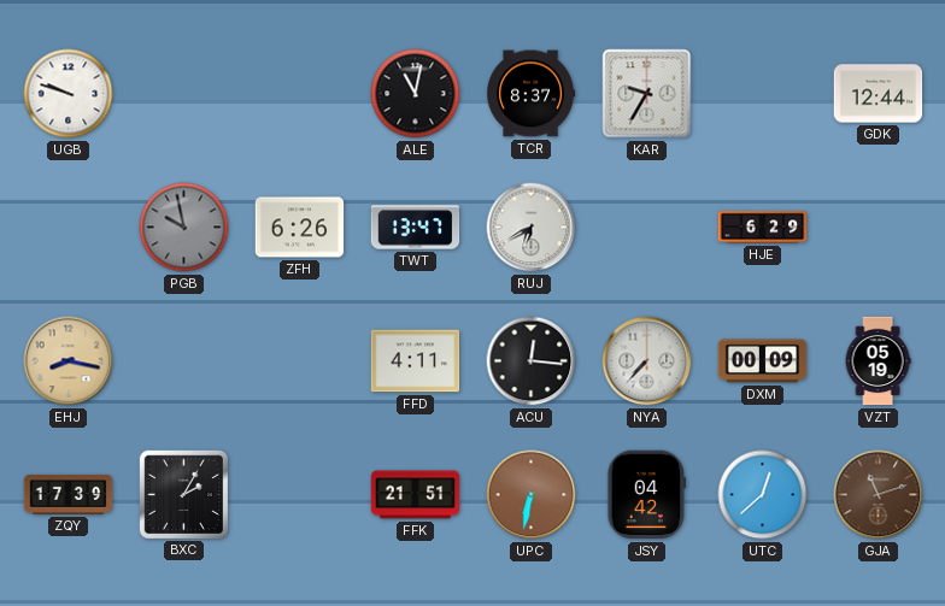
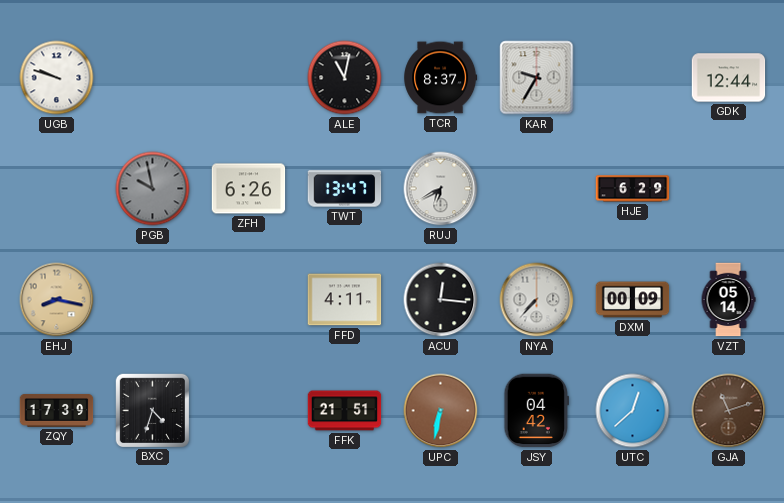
VZT: 05:19 -> 05:14 (728, 300)
BXC: 2:05 -> 4:33 (152, 410)
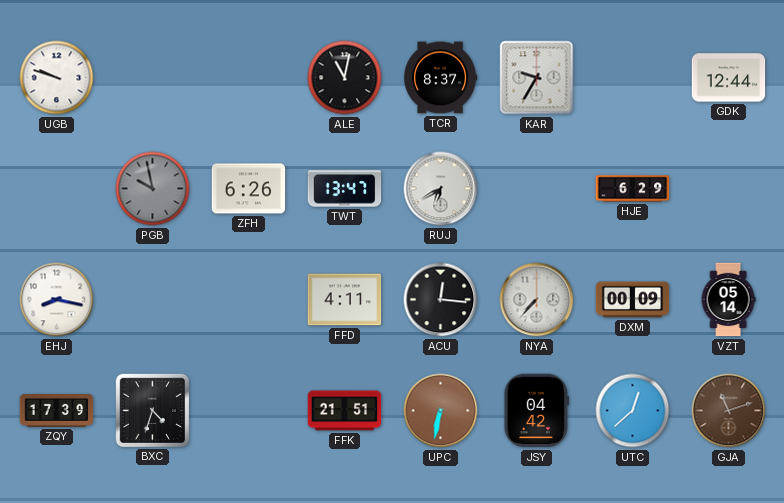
EHJ dial: champagne -> white (57, 300)
